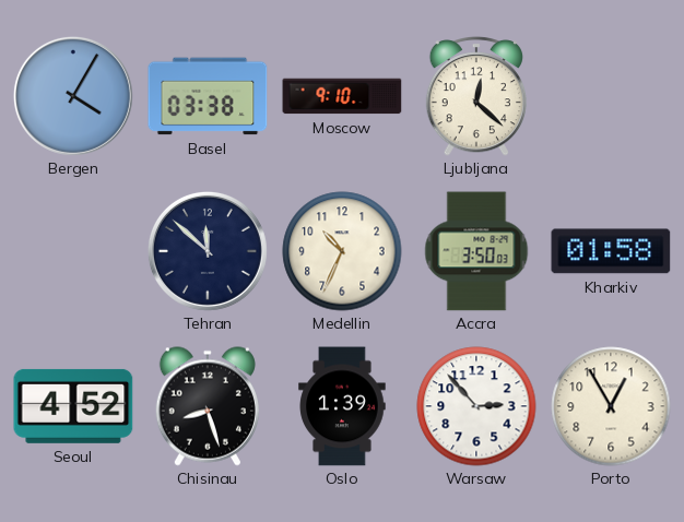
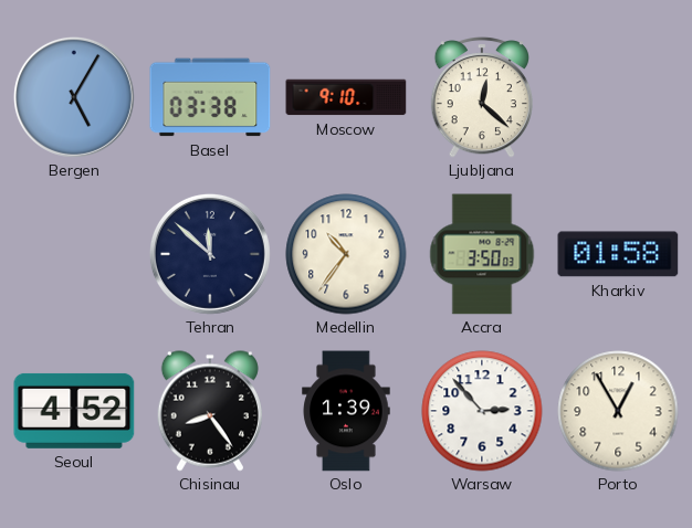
Bergen: 4:05 -> 5:05 (74, 97)
Medellin: 10:34 -> 10:36 (346, 254)
Chisinau: 8:27 -> 8:24 (210, 411)
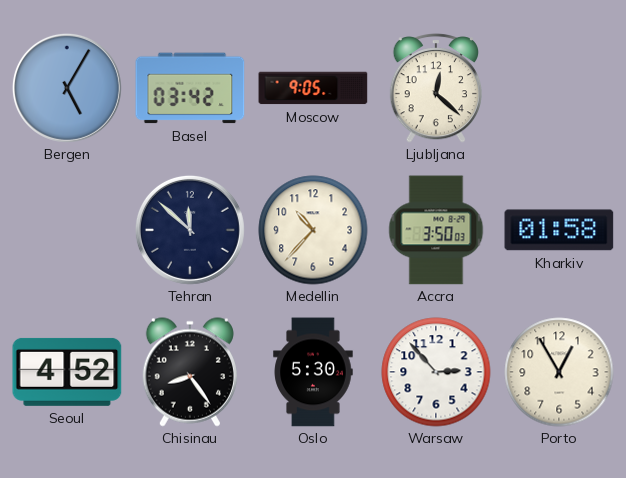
Basel: 03:38 -> 03:42 (190, 88)
Moscow: 9:10 -> 9:05 (313, 88)
Medellin: 10:36 -> 10:37 (313, 230)
Oslo: 1:39 -> 5:30 (313, 372)
